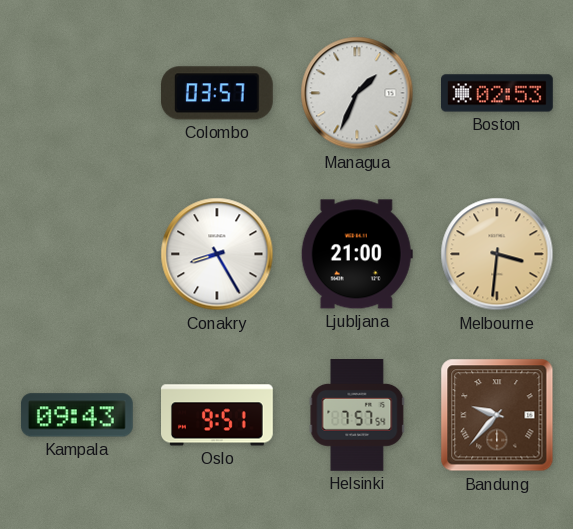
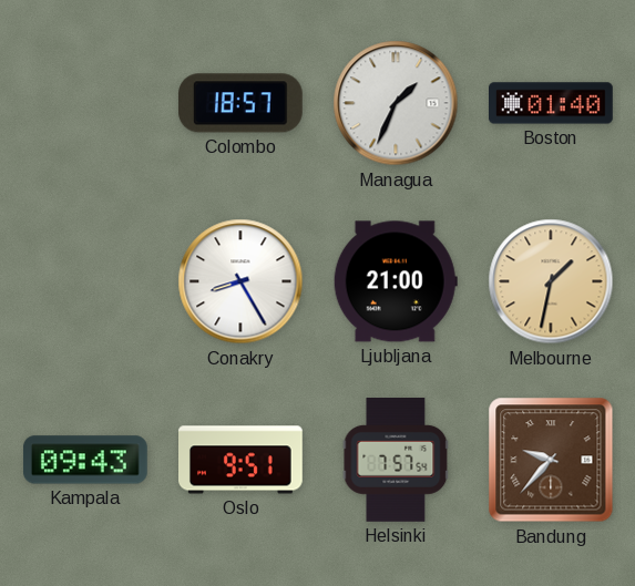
Colombo: 03:57 -> 18:57 (240, 103)
Boston: 02:53 -> 01:40 (552, 103)
Melbourne: 3:31 -> 1:32 (551, 281)
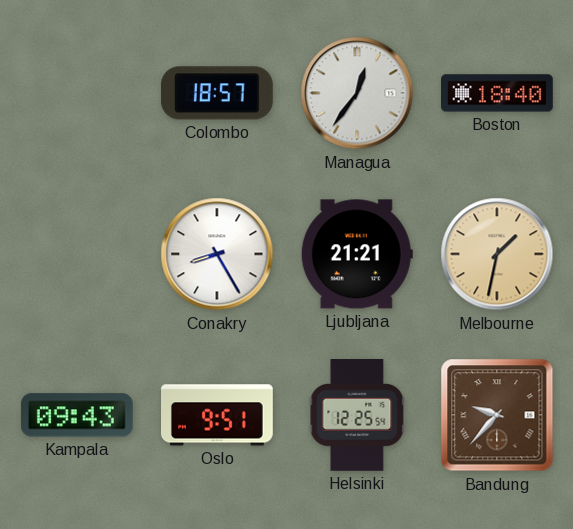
Managua: 1:34 -> 12:36 (357, 93)
Boston: 01:40 -> 18:40 (498, 93)
Ljubljana: 21:00 -> 21:21 (357, 254)
Helsinki: 7:57 -> 12:25 (357, 416)
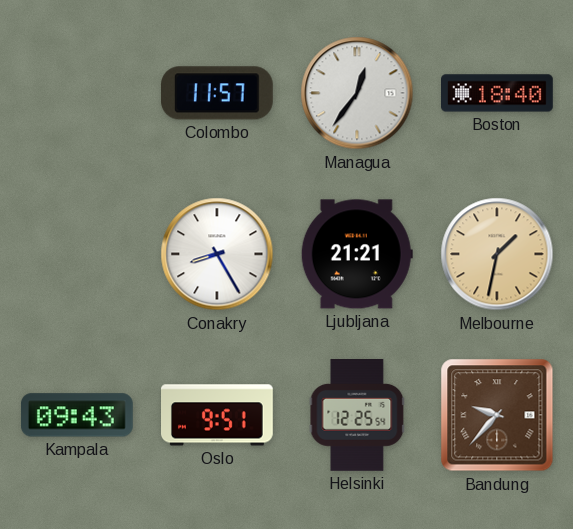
Colombo: 18:57 -> 11:57 (217, 93)
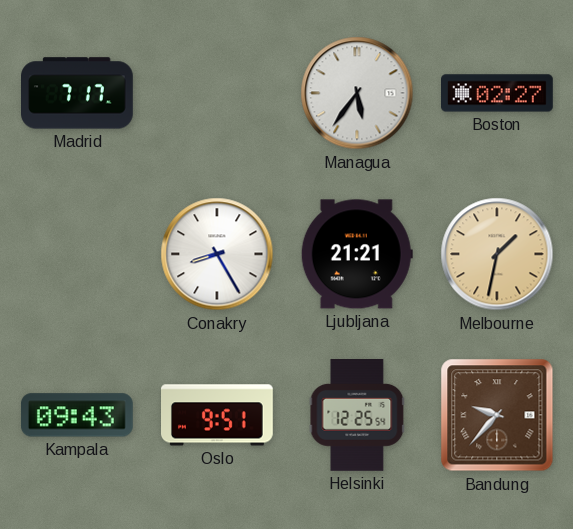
Madrid: none -> 7:17 (78, 93)
Colombo: 11:57 -> none (217, 93)
Managua: 12:36 -> 5:36 (357, 93)
Boston: 18:40 -> 02:27 (498, 93)
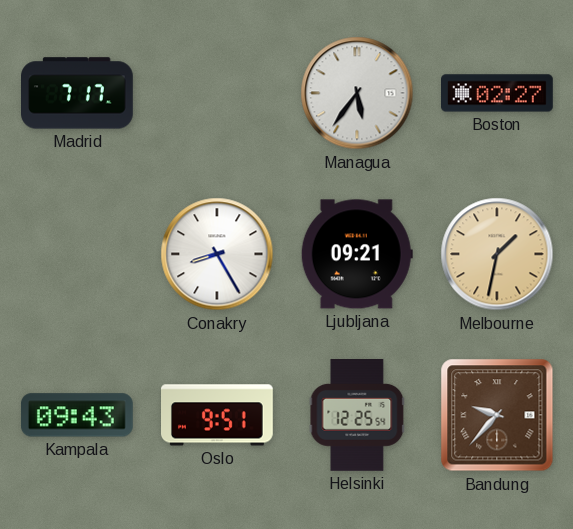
Ljubljana: 21:21 -> 09:21 (357, 254)
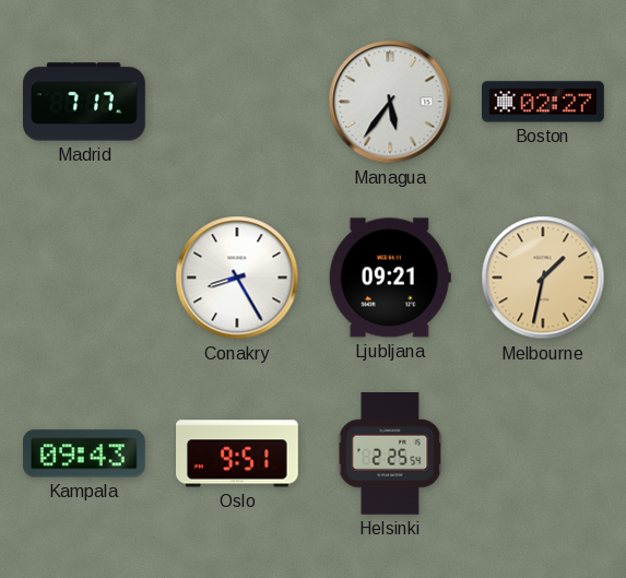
Helsinki: 12:25 -> 2:25 (390, 455)
Bandung: 9:37 -> none (497, 415)
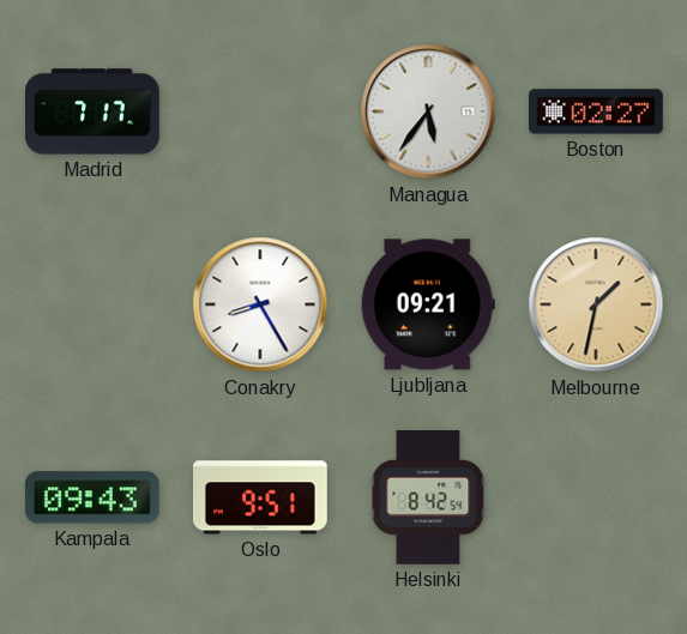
Helsinki: 2:25 -> 8:42 (428, 499)
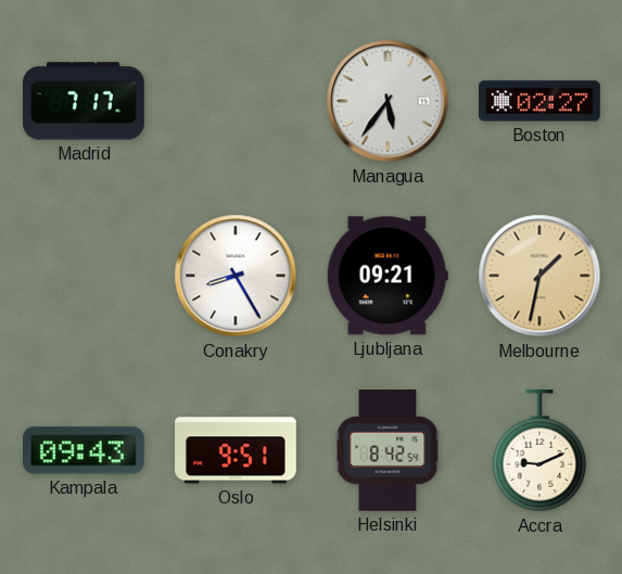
Accra: none -> 9:11 (540, 451)
